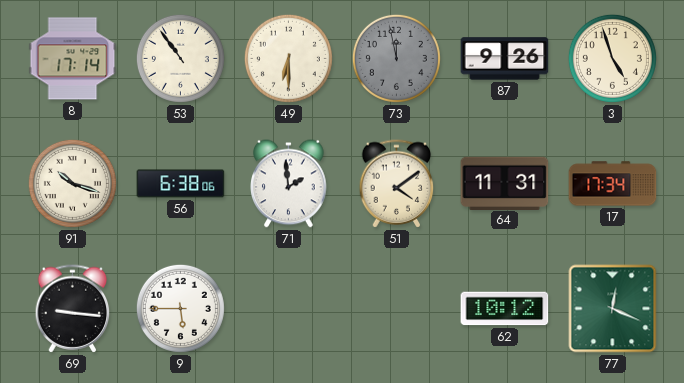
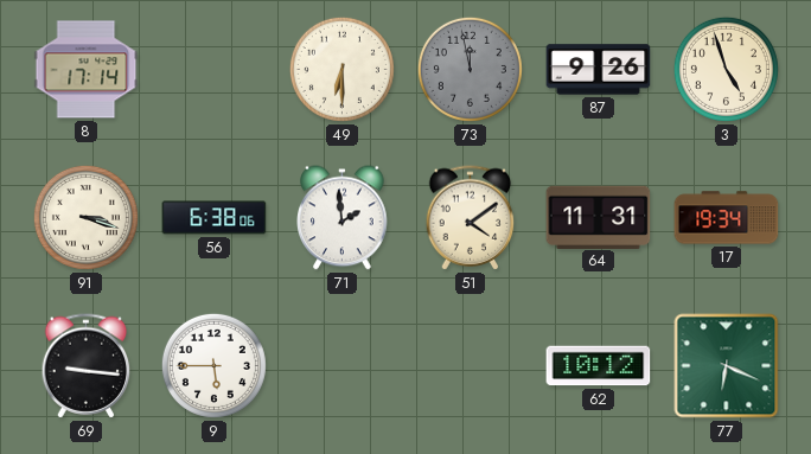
53: 10:54 -> none (180, 58)
91: 10:18 -> 3:18 (85, 217)
17: 17:34 -> 19:34 (727, 218)
77: 12:19 -> 6:19 (727, 366)
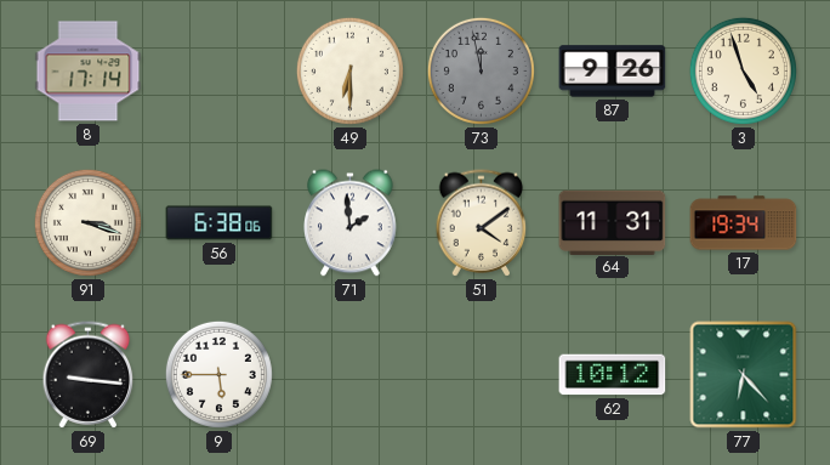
77: 6:19 -> 6:23 (744, 375)
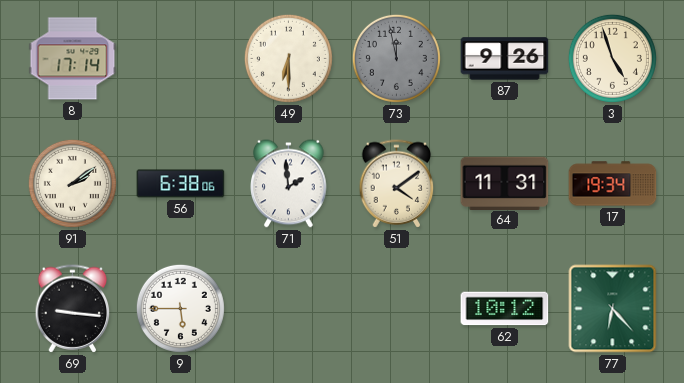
91: 3:18 -> 2:09 (72, 183)
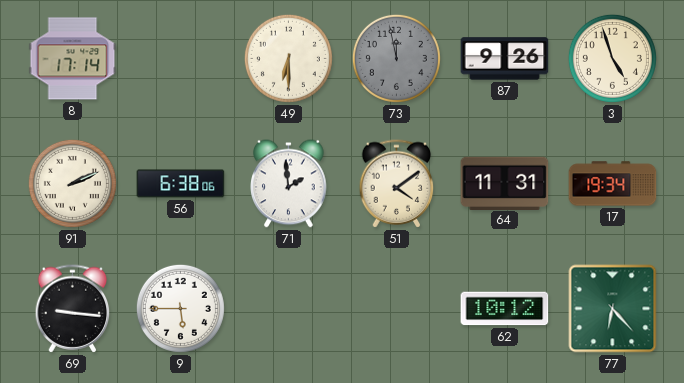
91: 2:09 -> 2:11 (72, 183)
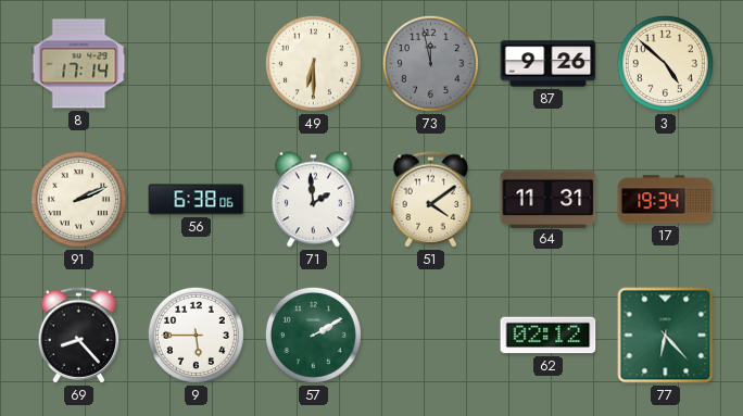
3: 4:57 -> 4:52 (665, 63)
69: 9:16 -> 8:23 (79, 336)
57: none -> 2:10 (313, 335)
62: 10:12 -> 02:12 (549, 336)
